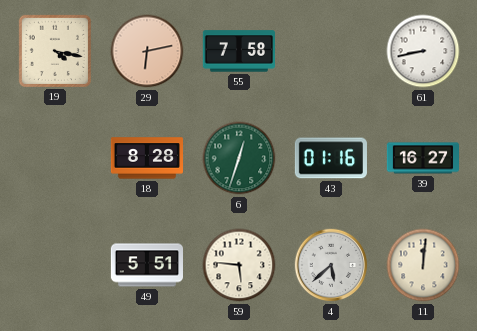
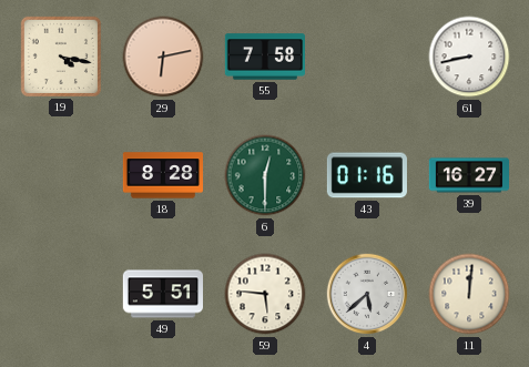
6: 12:33 -> 12:30 (265, 175)
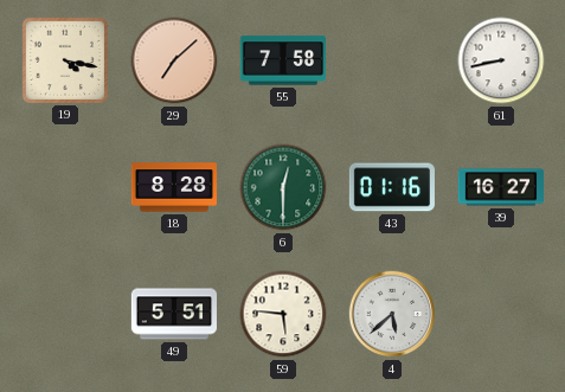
29: 6:13 -> 7:08 (174, 60)
11: 12:01 -> none (469, 294)
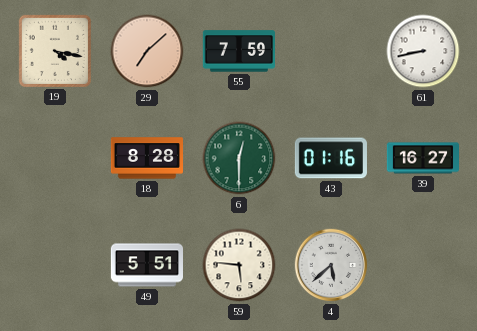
55: 7:58 -> 7:59 (238, 51)
